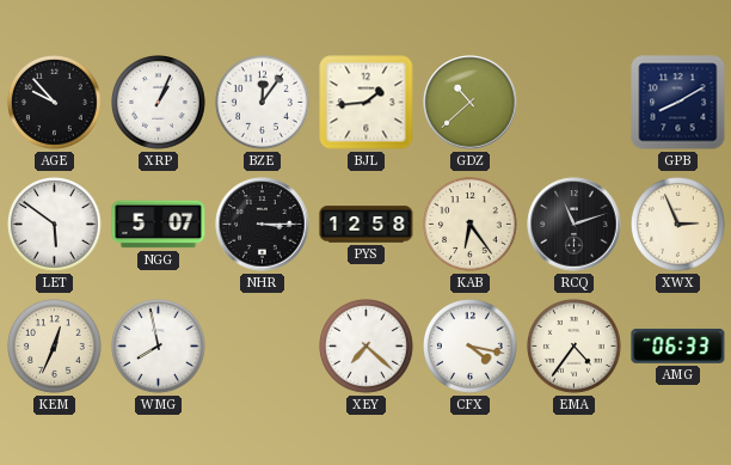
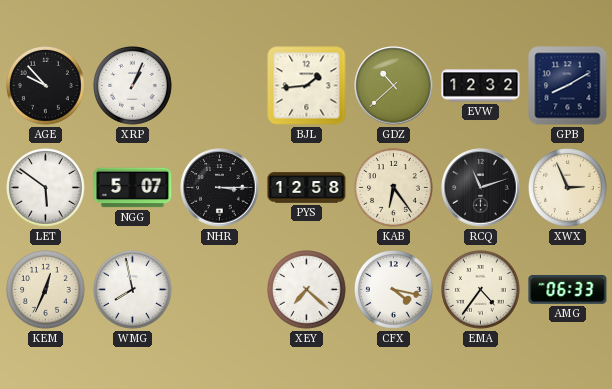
BZE: 12:06 -> none (263, 103)
EVW: none -> 12:32 (481, 86)
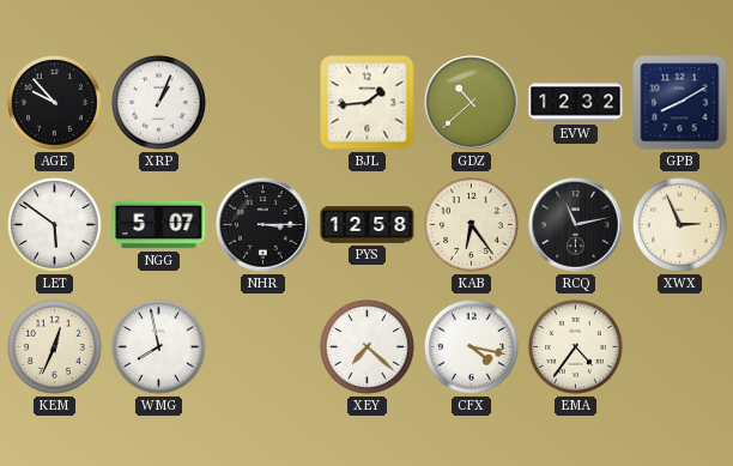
RCQ: 11:12 -> 11:13 (576, 225)
AMG: 06:33 -> none (568, 289)
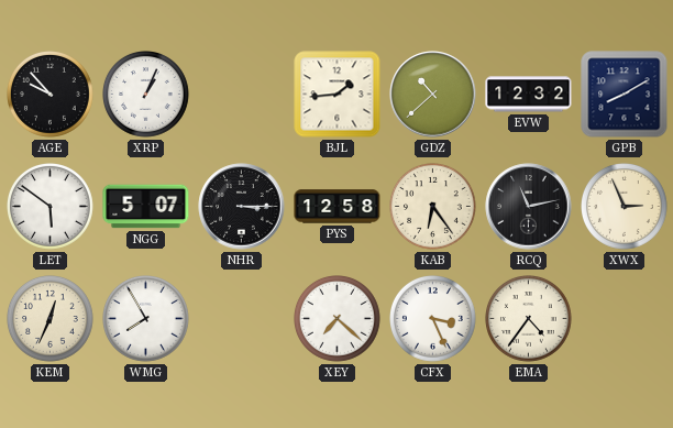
WMG: 7:58 -> 7:55 (146, 319)
CFX: 4:17 -> 3:26 (433, 319)
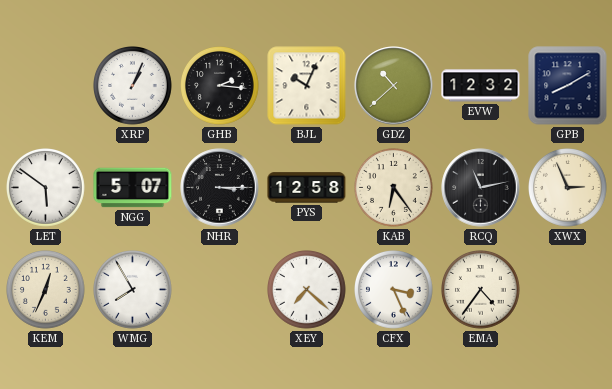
AGE: 9:53 -> none (51, 95)
GHB: none -> 2:16 (220, 86)
BJL: 1:44 -> 10:04 (307, 86)
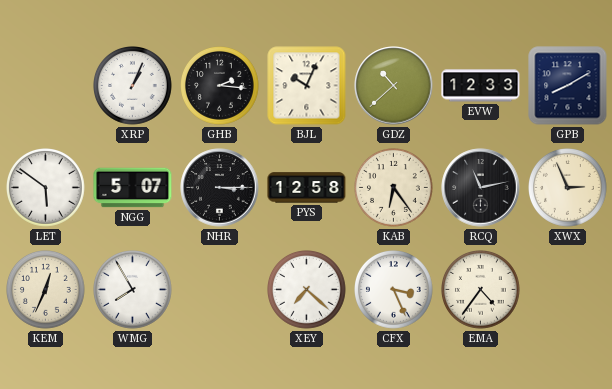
EVW: 12:32 -> 12:33 (481, 86)
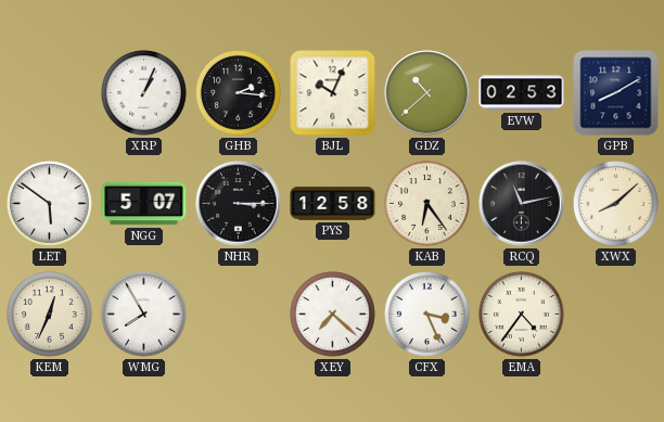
EVW: 12:33 -> 02:53 (522, 93)
XWX: 2:56 -> 8:08 (616, 204)
